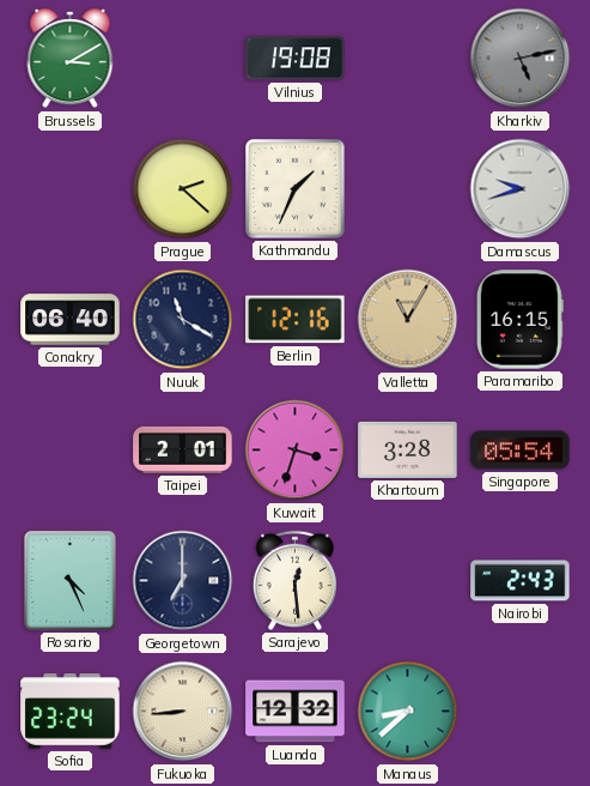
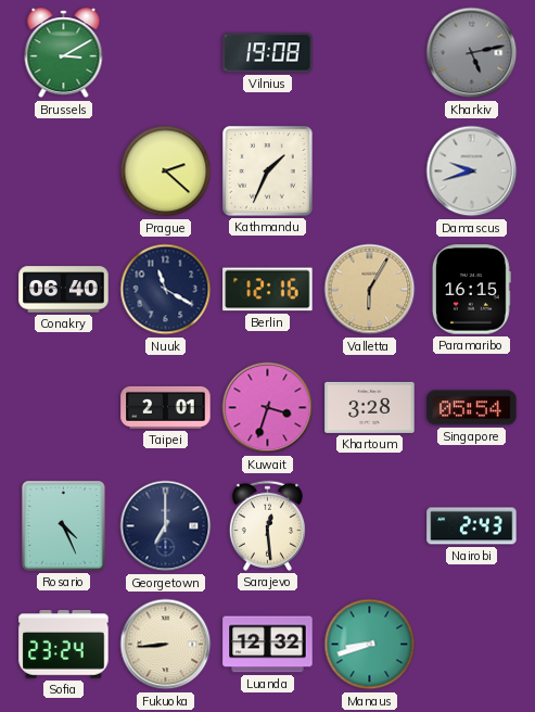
Valletta: 11:05 -> 6:05 (370, 290)
Manaus: 8:38 -> 8:42 (370, 645)
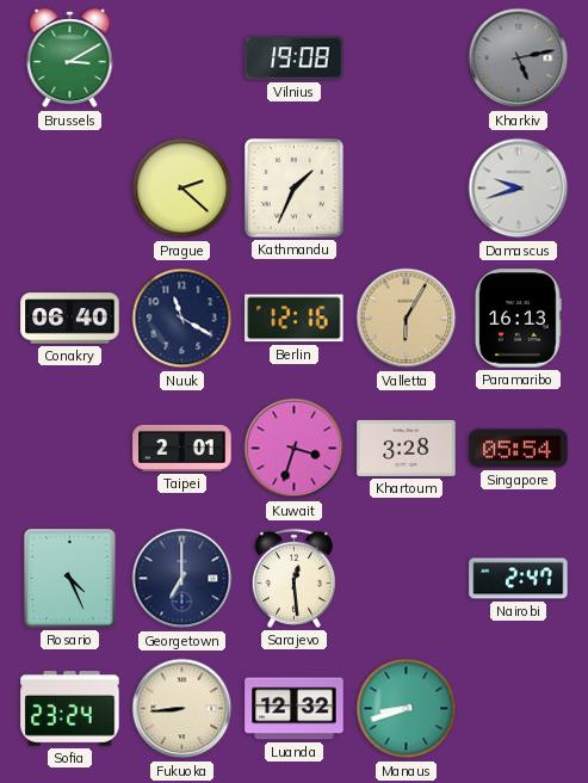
Paramaribo: 16:15 -> 16:13 (518, 319)
Nairobi: 2:43 -> 2:47 (519, 579)
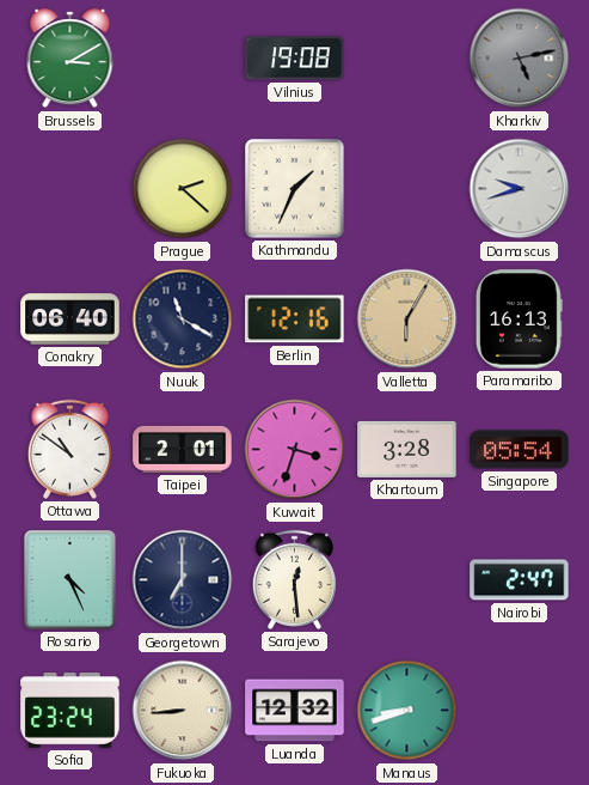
Ottawa: none -> 10:51 (69, 449)
